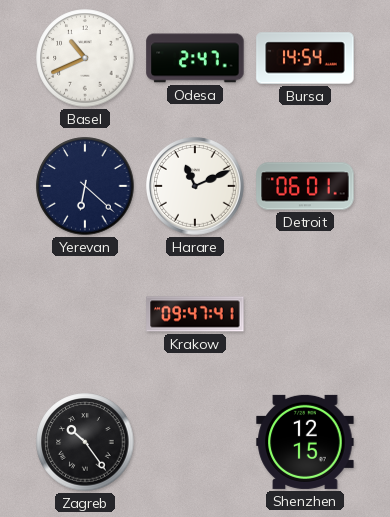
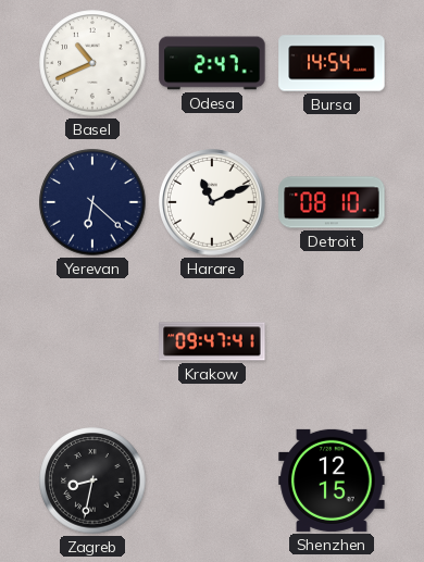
Detroit: 06:01 -> 08:10 (332, 202)
Zagreb: 10:24 -> 8:32 (92, 480)
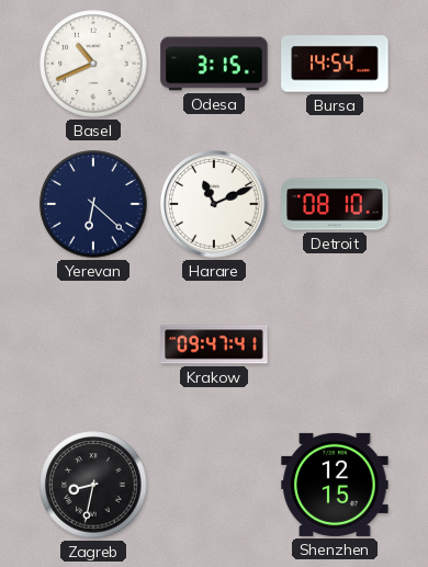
Odesa: 2:47 -> 3:15 (214, 64)
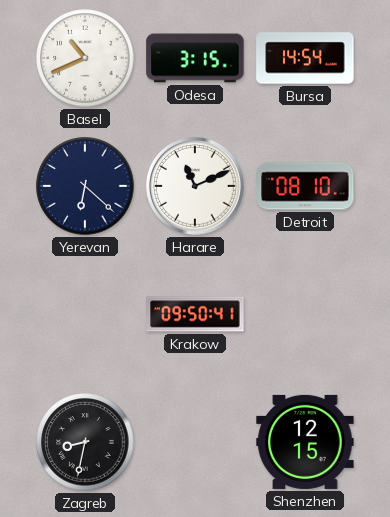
Krakow: 09:47 -> 09:50 (195, 314)
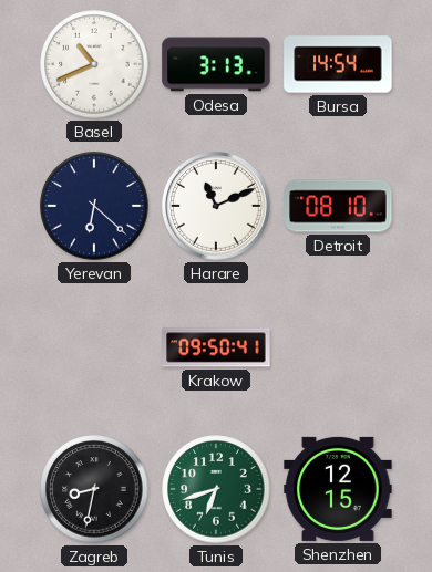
Odesa: 3:15 -> 3:13 (216, 64)
Tunis: none -> 6:42 (216, 489)
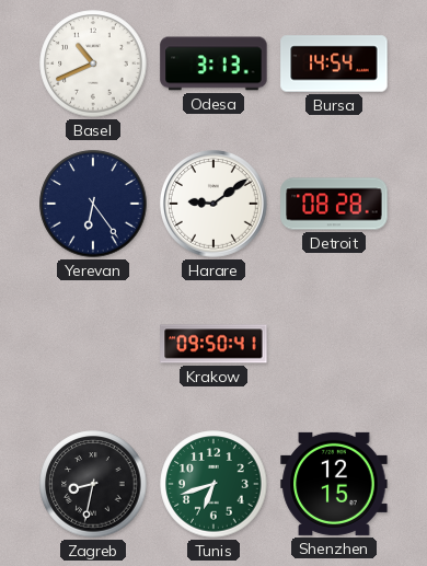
Yerevan: 6:22 -> 6:24 (93, 204)
Harare: 11:11 -> 9:09 (215, 205)
Detroit: 08:10 -> 08:28 (334, 204)
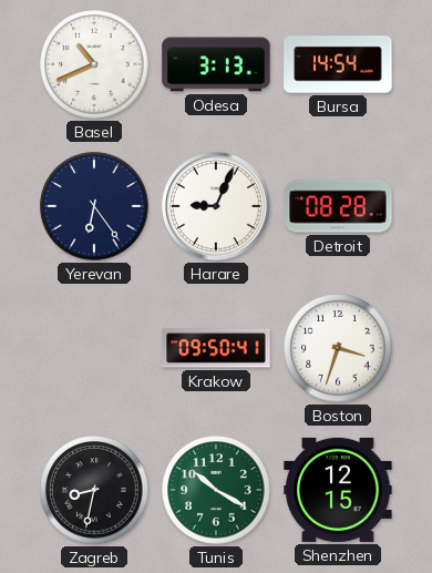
Harare: 9:09 -> 9:04 (217, 207)
Boston: none -> 3:33 (338, 348)
Tunis: 6:42 -> 10:20 (216, 490)
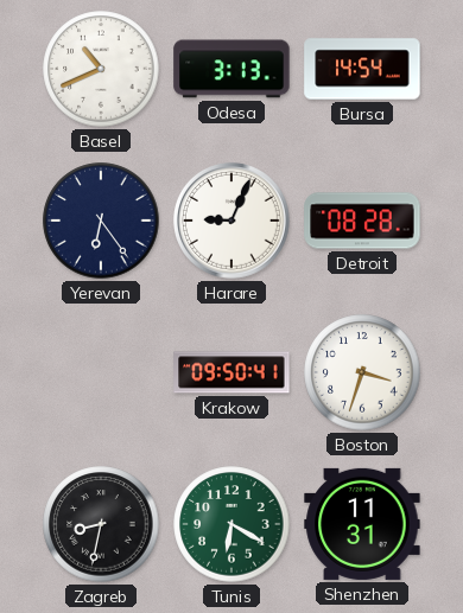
Tunis: 10:20 -> 6:20 (231, 524)
Shenzhen: 12:15 -> 11:31 (362, 524)
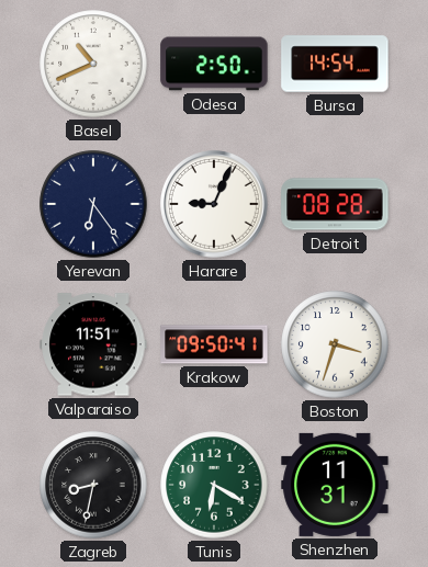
Odesa: 3:13 -> 2:50 (214, 64)
Valparaiso: none -> 11:51 (93, 344)
